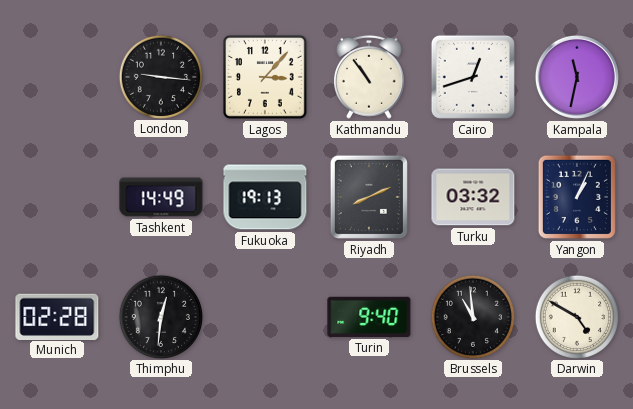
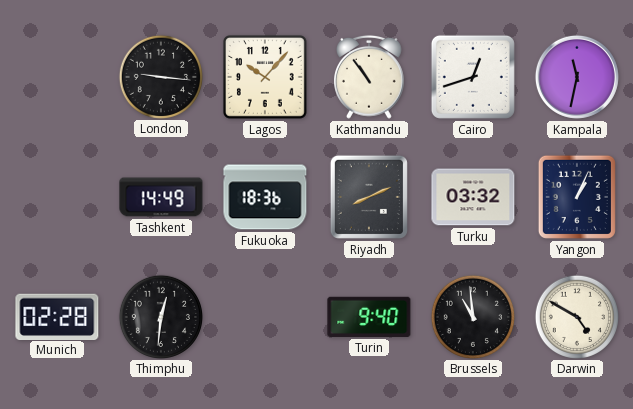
Lagos: 3:07 -> 10:07 (265, 77)
Fukuoka: 19:13 -> 18:36 (265, 197)
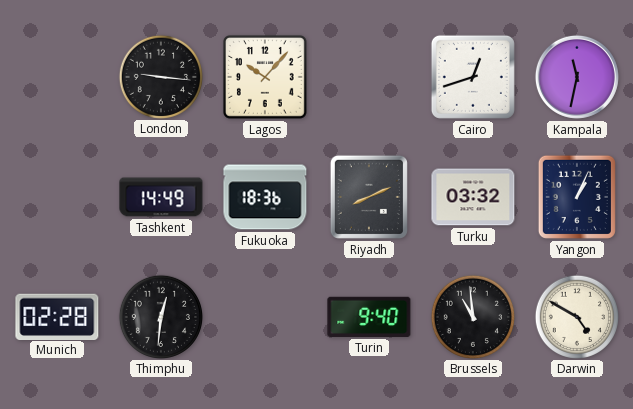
Kathmandu: 10:54 -> none (370, 77)
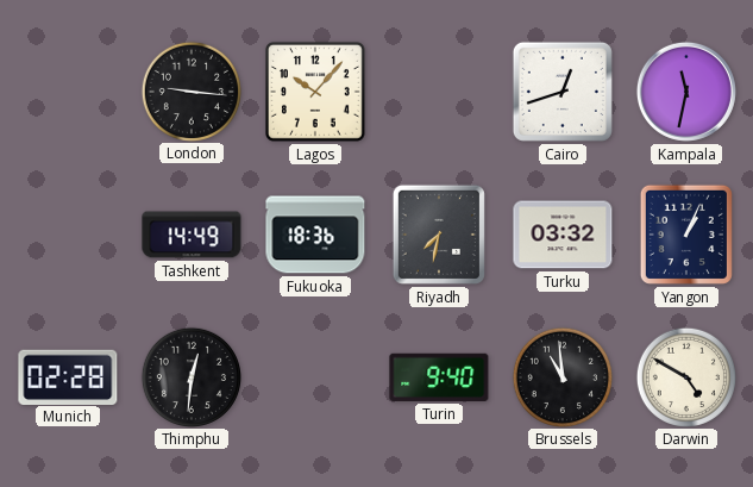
Riyadh: 8:11 -> 7:32 (439, 235)
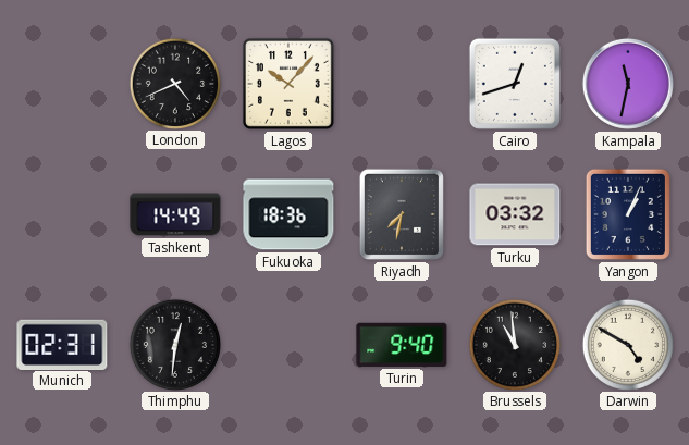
London: 9:16 -> 4:41 (174, 83)
Munich: 02:28 -> 02:31 (62, 344)
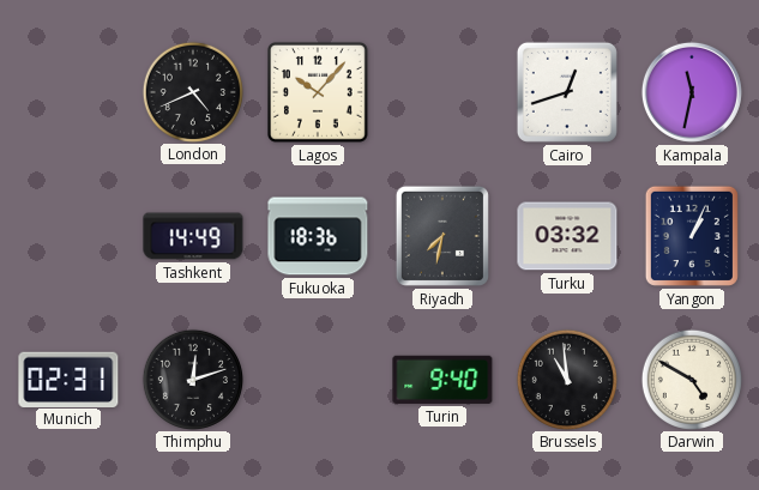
Thimphu: 12:31 -> 12:12 (192, 379)
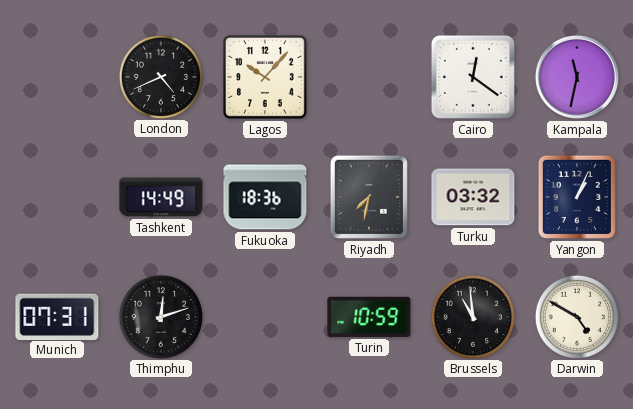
Cairo: 12:42 -> 12:21 (473, 77)
Munich: 02:31 -> 07:31 (57, 316)
Turin: 9:40 -> 10:59 (369, 317)
